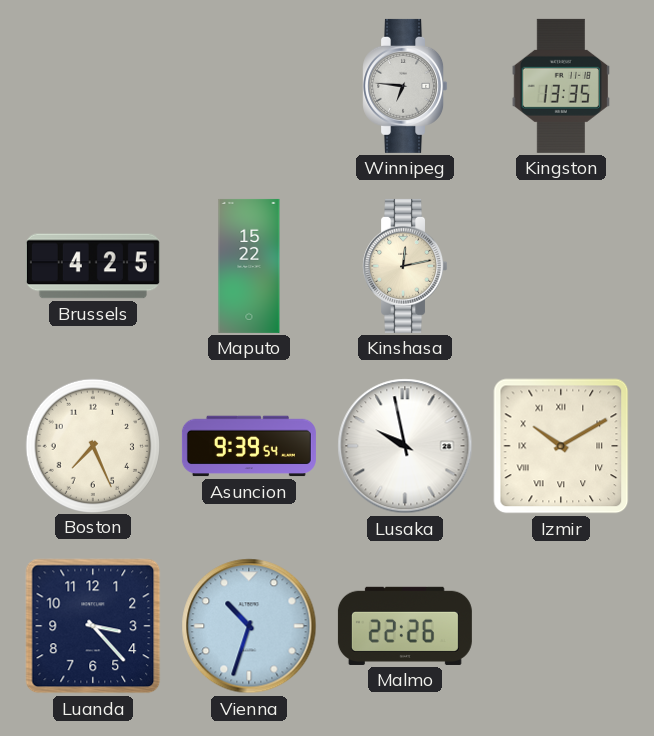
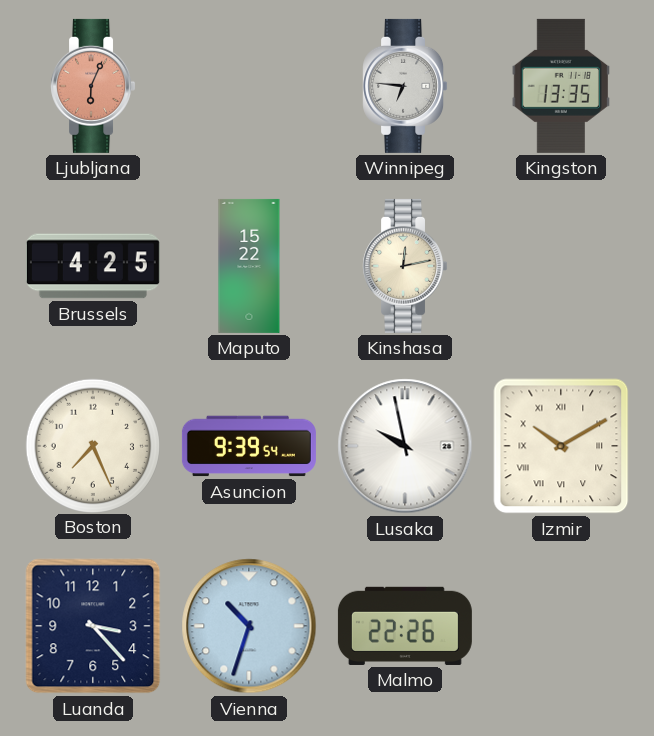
Ljubljana: none -> 6:04 (93, 86)
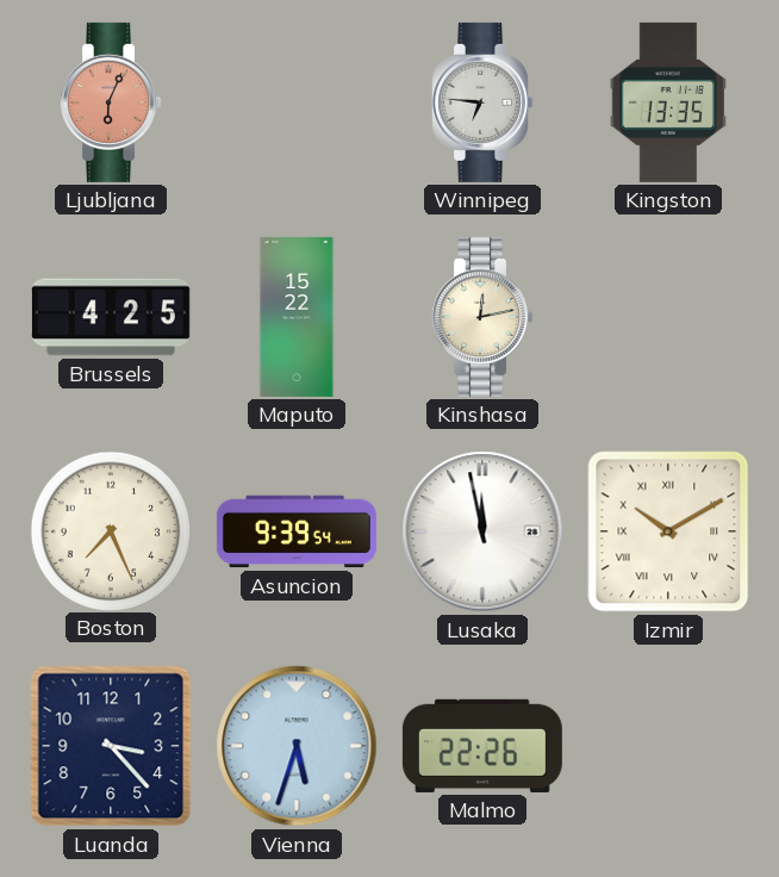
Lusaka: 9:58 -> 11:58 (482, 531)
Vienna: 10:33 -> 5:33 (297, 746)
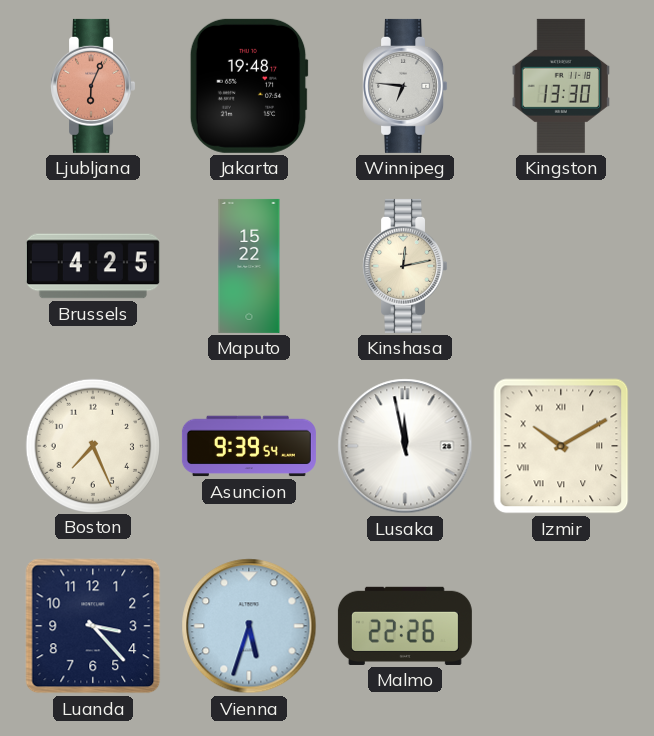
Jakarta: none -> 19:48 (249, 86)
Kingston: 13:35 -> 13:30 (560, 86)
